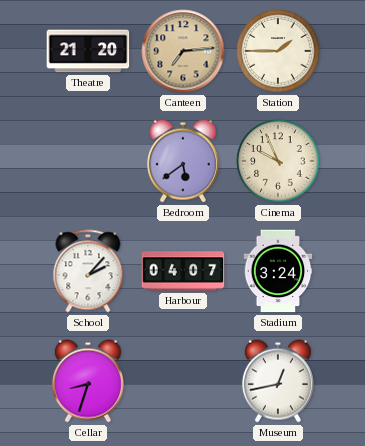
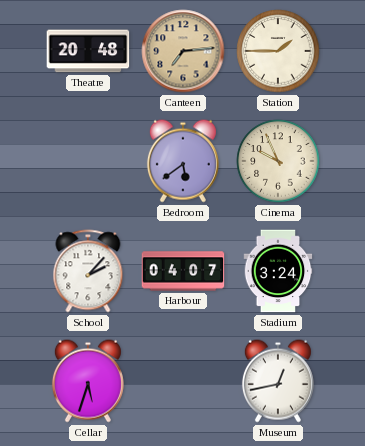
Theatre: 21:20 -> 20:48 (88, 51)
Cellar: 8:33 -> 5:33 (88, 381)
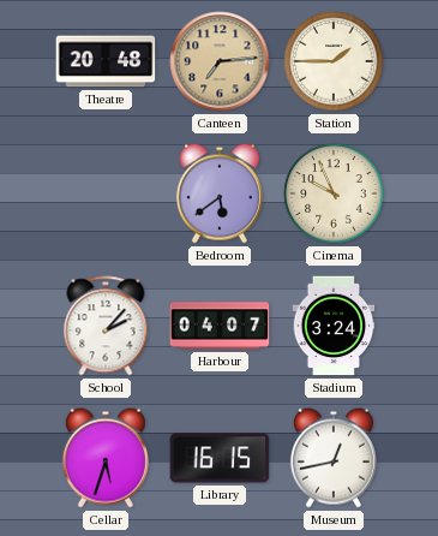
Library: none -> 16:15 (220, 458)
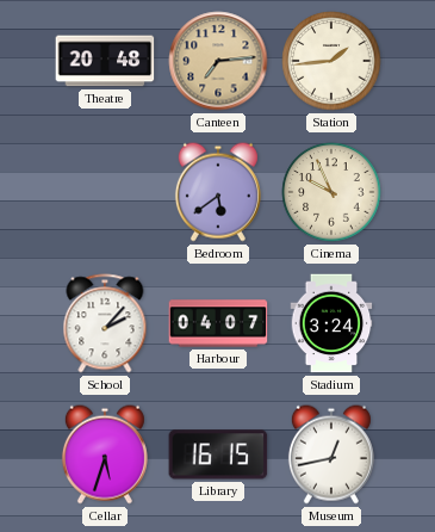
Station: 1:45 -> 1:44 (331, 61)
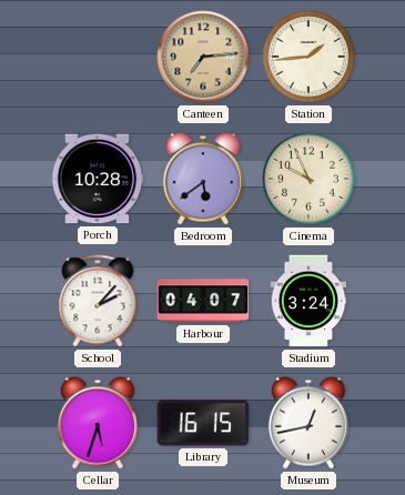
Theatre: 20:48 -> none (105, 61)
Porch: none -> 10:28 (98, 179)
